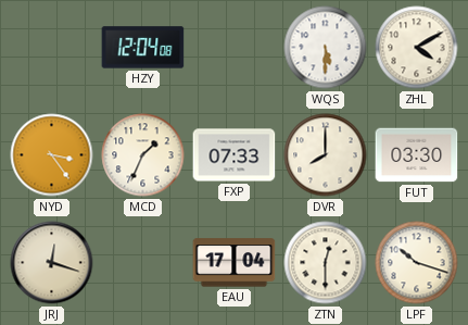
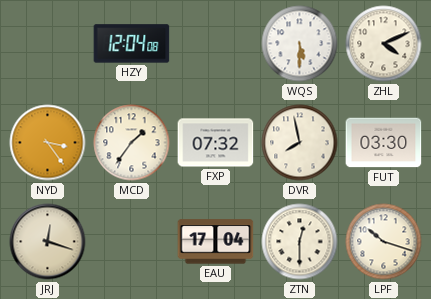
ZHL: 4:10 -> 4:11 (384, 44)
MCD: 1:34 -> 1:36 (132, 143)
FXP: 07:33 -> 07:32 (216, 143)
DVR: 8:00 -> 7:58 (300, 143)
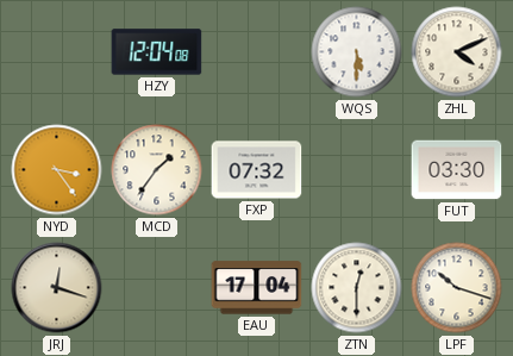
DVR: 7:58 -> none (300, 143)
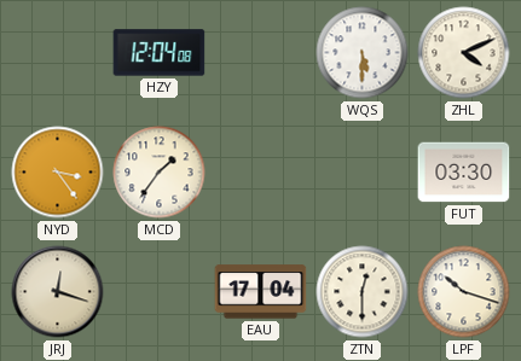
FXP: 07:32 -> none (257, 170)
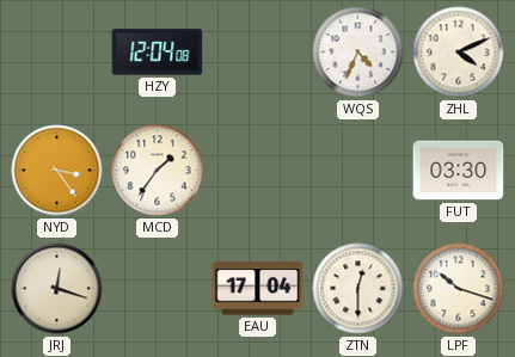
WQS: 5:30 -> 4:34 (358, 53)
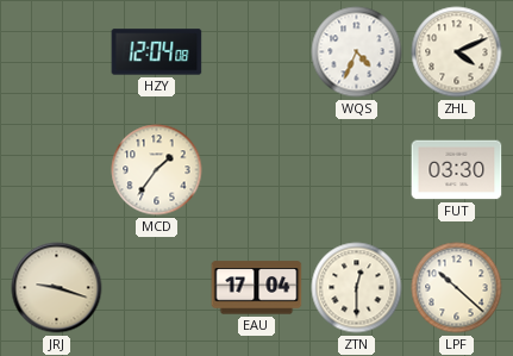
NYD: 3:24 -> none (57, 171)
JRJ: 12:18 -> 9:18 (57, 288)
LPF: 10:18 -> 10:22 (457, 288)
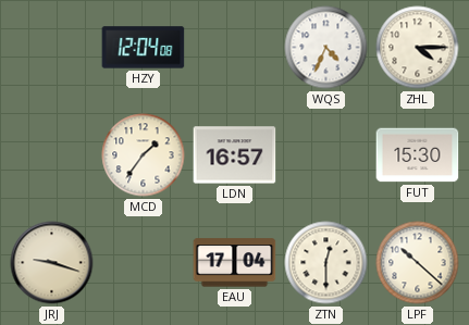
ZHL: 4:11 -> 4:15 (418, 48)
LDN: none -> 16:57 (235, 155)
FUT: 03:30 -> 15:30 (418, 155)
